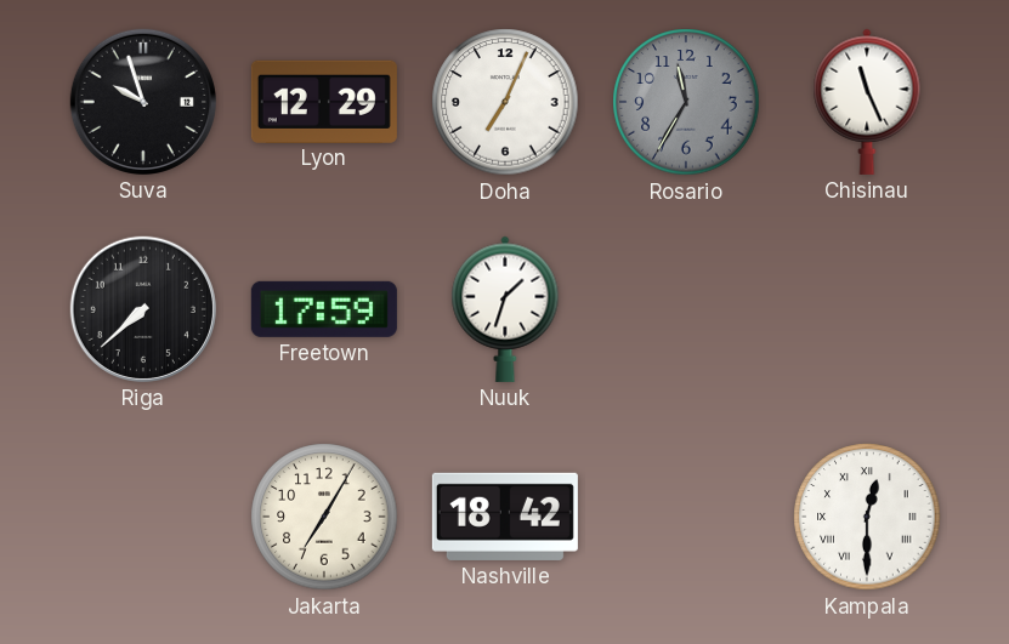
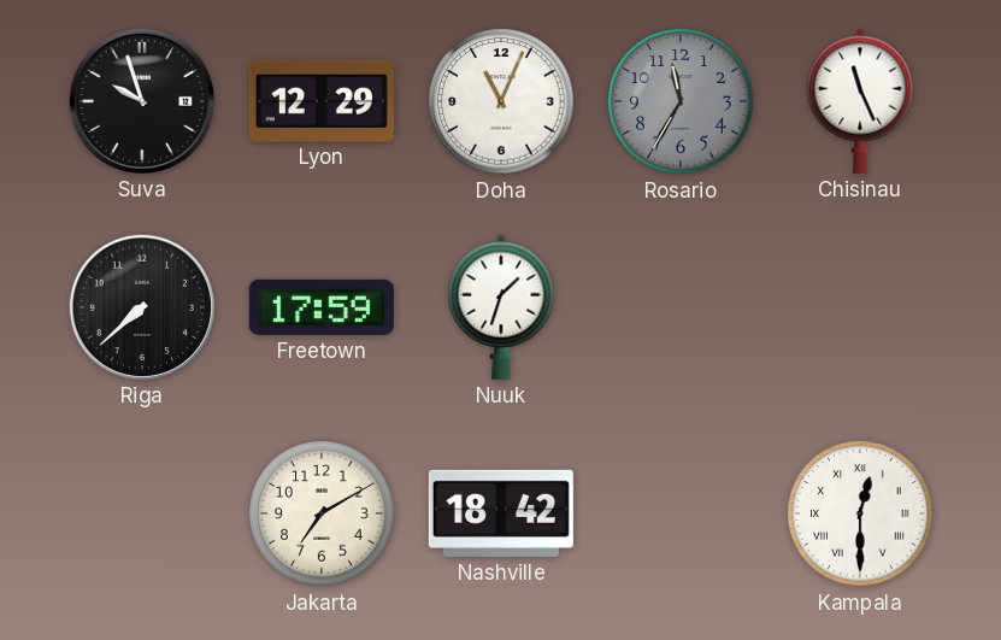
Doha: 7:04 -> 11:04 (501, 101)
Jakarta: 7:05 -> 7:10 (322, 513)
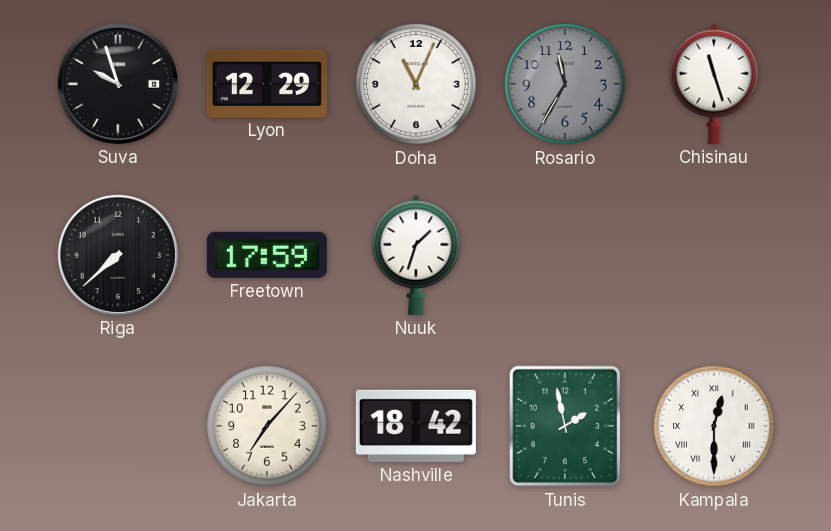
Chisinau: 11:26 -> 11:27 (714, 84)
Jakarta: 7:10 -> 7:07 (267, 426)
Tunis: none -> 1:58 (565, 426)
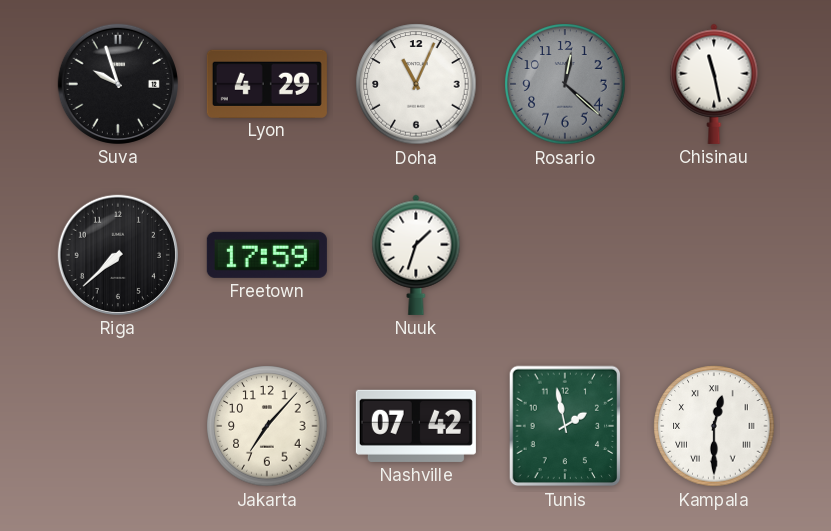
Lyon: 12:29 -> 4:29 (267, 83)
Rosario: 11:35 -> 12:22 (565, 84)
Chisinau: 11:27 -> 11:28 (714, 84)
Nashville: 18:42 -> 07:42 (416, 426)
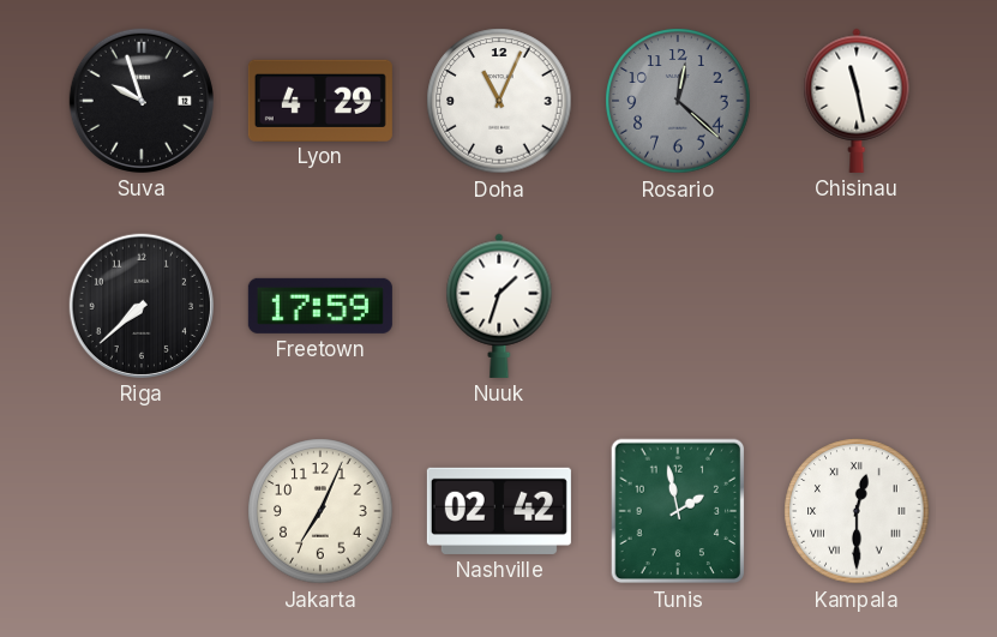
Jakarta: 7:07 -> 7:04 (320, 511)
Nashville: 07:42 -> 02:42 (499, 511)
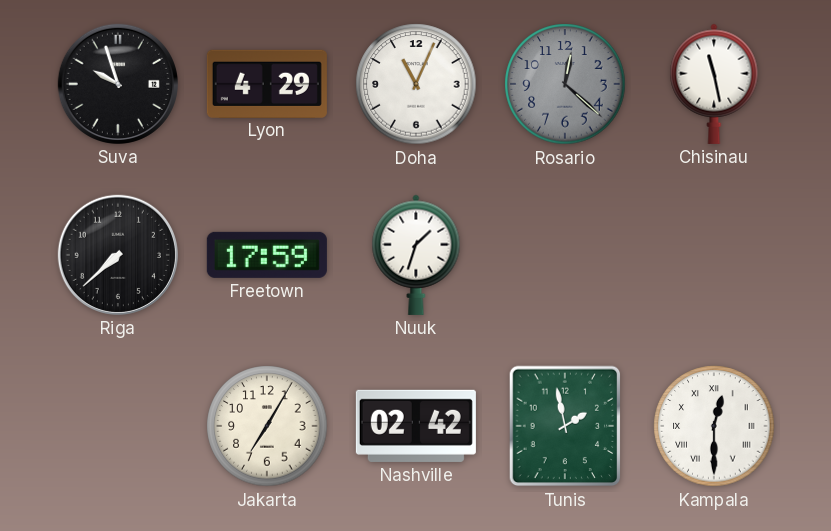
Jakarta: 7:04 -> 7:05 (267, 426)
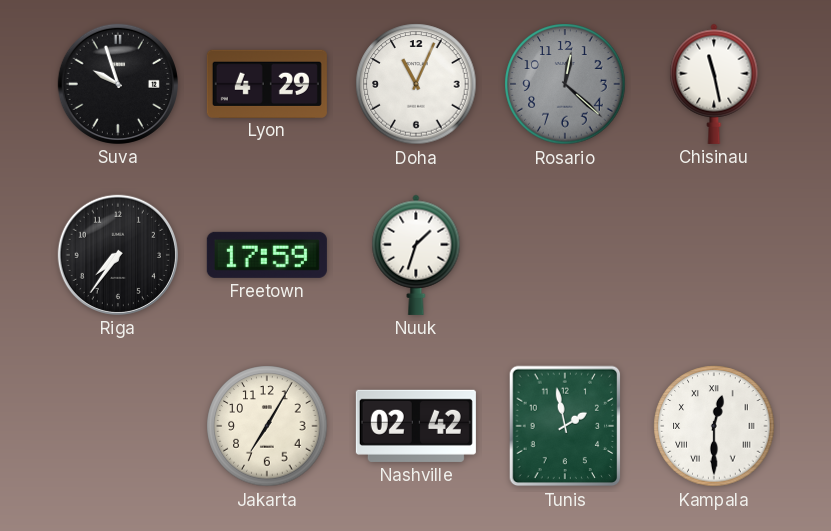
Riga: 7:38 -> 7:36 (118, 255)
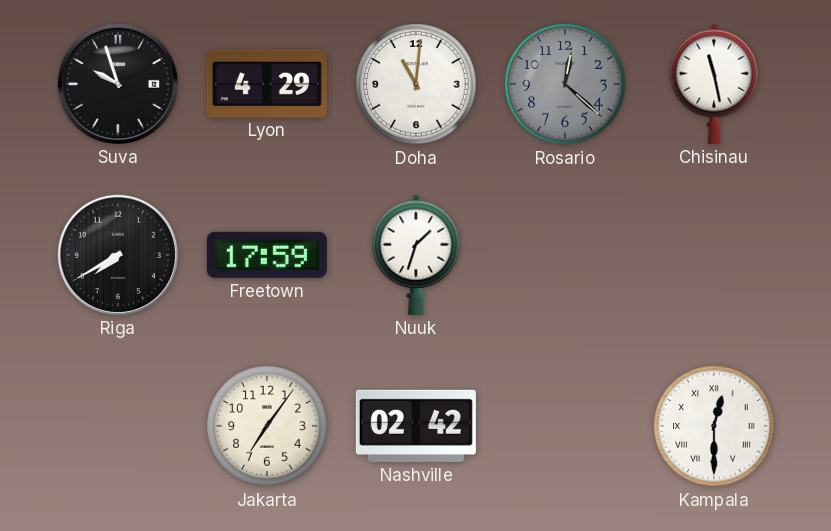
Doha: 11:04 -> 11:01 (416, 84)
Riga: 7:36 -> 7:40 (118, 255)
Jakarta: 7:05 -> 7:06 (267, 426)
Tunis: 1:58 -> none (565, 426)
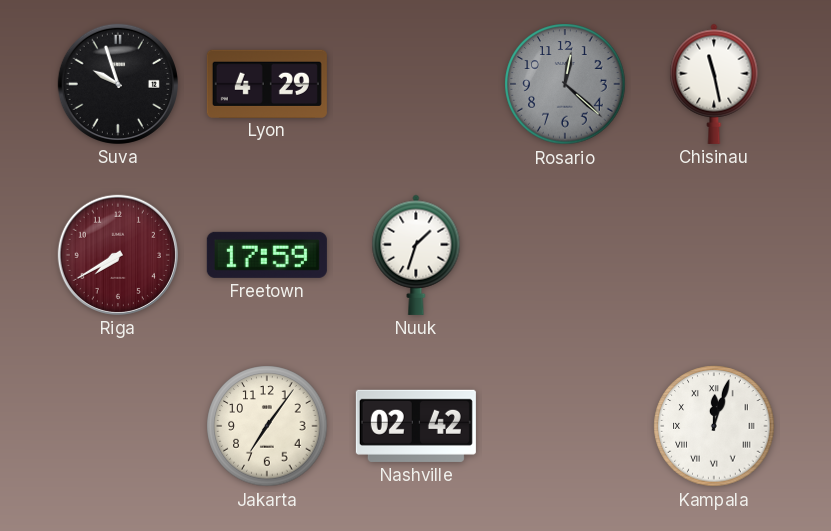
Doha: 11:01 -> none (416, 84)
Riga dial: black -> burgundy (118, 255)
Kampala: 12:30 -> 12:03 (714, 426)
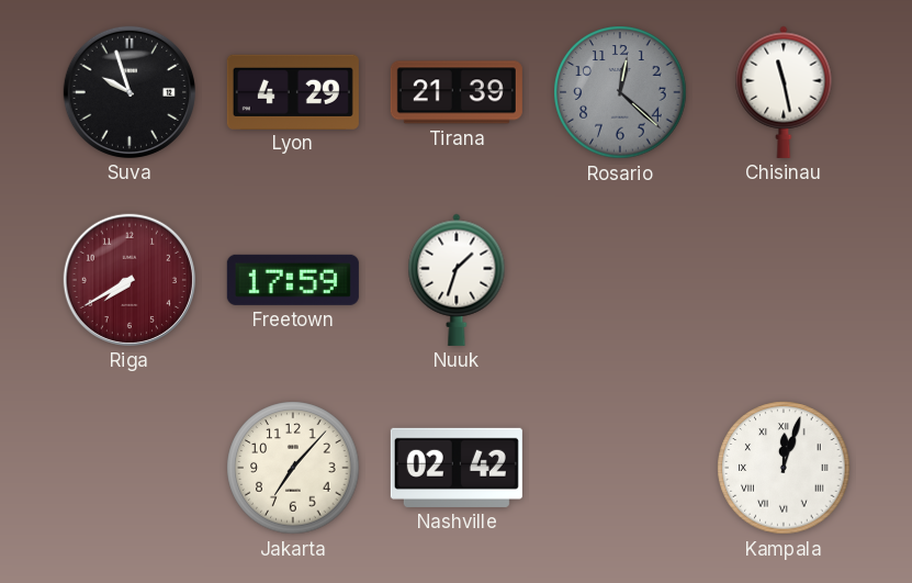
Tirana: none -> 21:39 (457, 92)
Jakarta: 7:06 -> 7:07 (293, 468)
